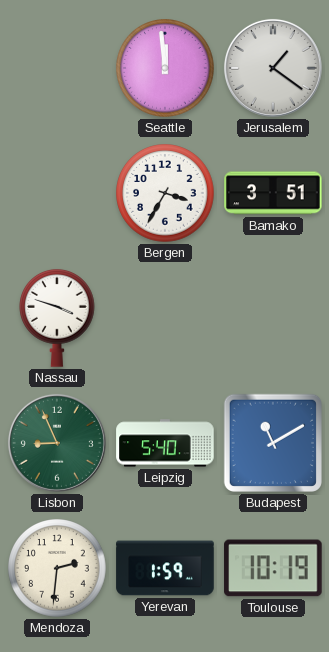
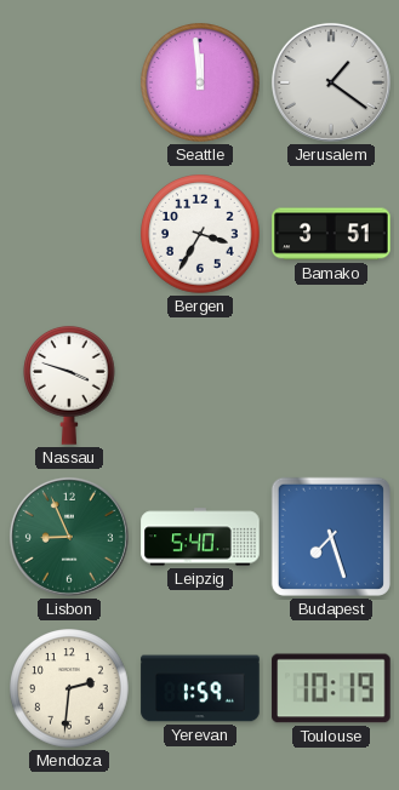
Budapest: 11:10 -> 7:27 (331, 537)
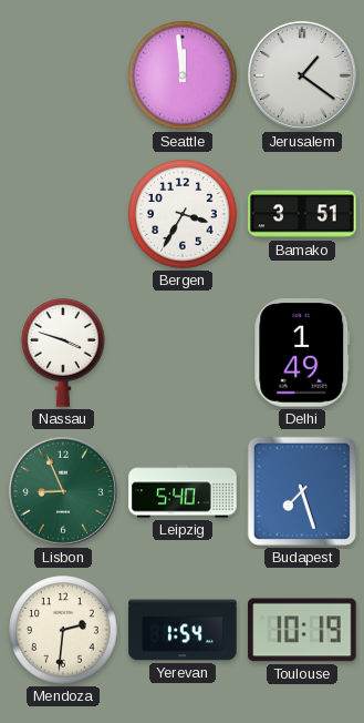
Delhi: none -> 1:49 (302, 353)
Yerevan: 1:59 -> 1:54 (183, 630)
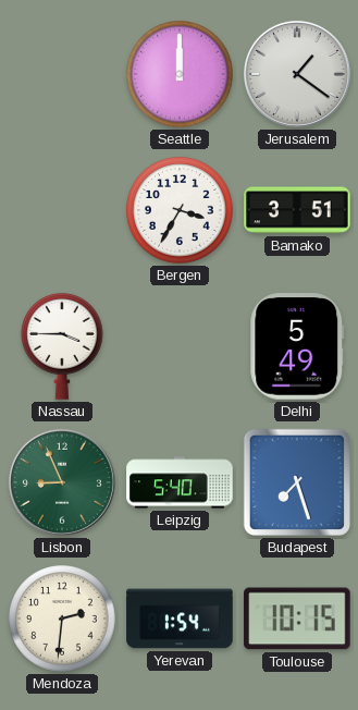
Seattle: 11:59 -> 12:00 (180, 74)
Nassau: 3:48 -> 3:45 (63, 346)
Delhi: 1:49 -> 5:49 (297, 346)
Toulouse: 10:19 -> 10:15 (297, 619)
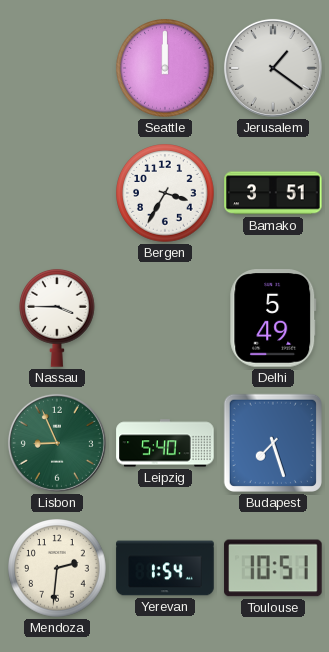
Toulouse: 10:15 -> 10:51 (273, 568)
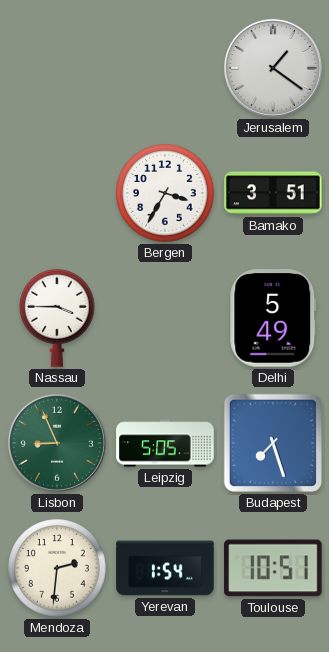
Seattle: 12:00 -> none (165, 68)
Leipzig: 5:40 -> 5:05 (165, 443)
